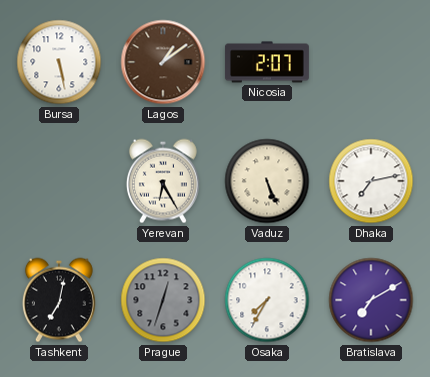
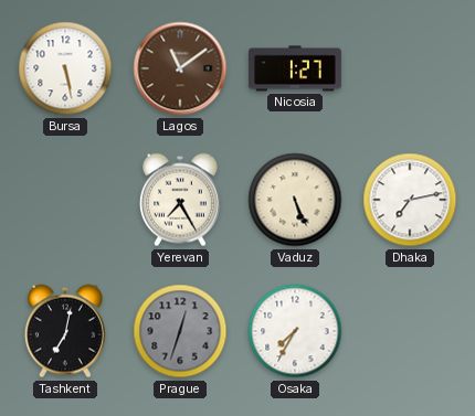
Lagos: 1:09 -> 11:09 (180, 68)
Nicosia: 2:07 -> 1:27 (295, 68)
Yerevan: 6:25 -> 7:25 (180, 200)
Bratislava: 7:10 -> none (371, 300)
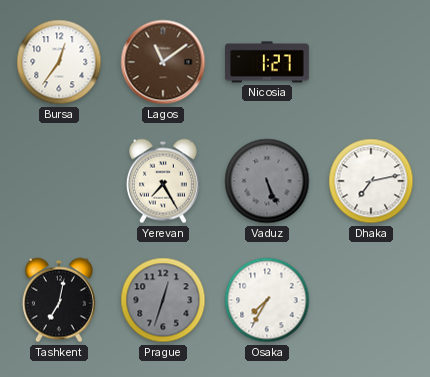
Bursa: 5:28 -> 12:36 (59, 62)
Vaduz dial: cream -> grey (267, 181)
